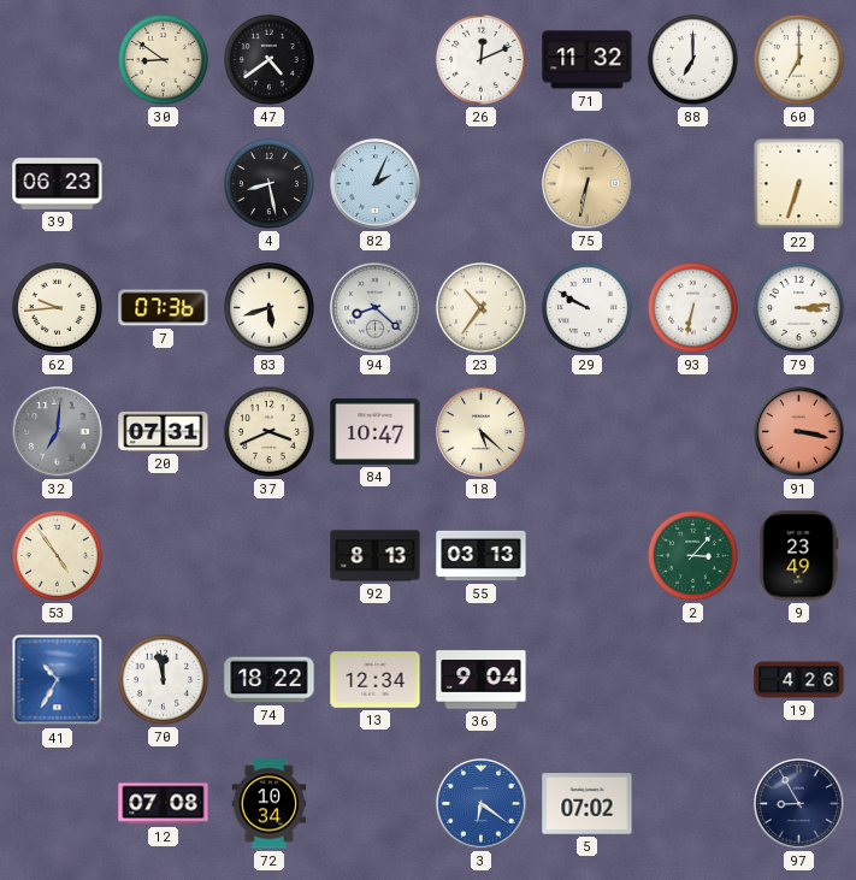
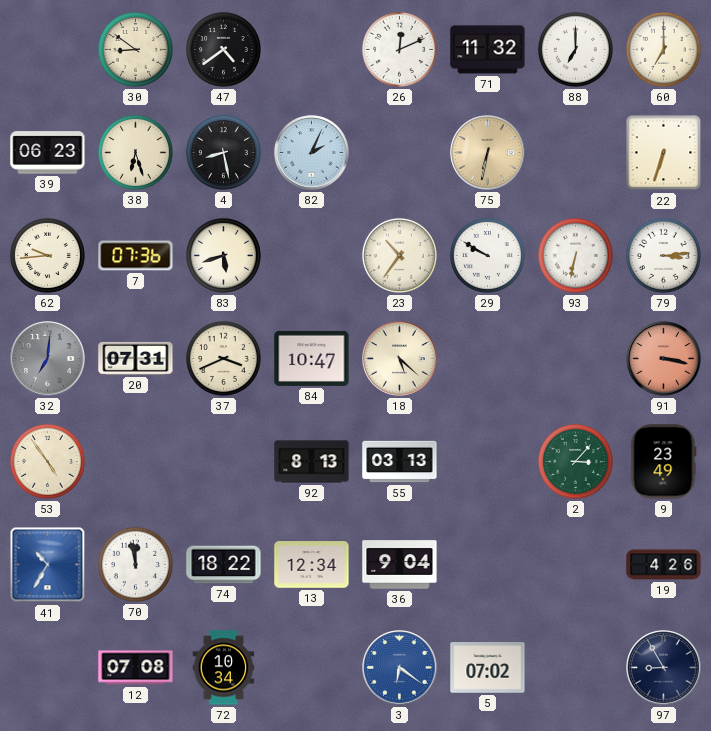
38: none -> 6:27 (135, 152)
94: 8:22 -> none (376, 308)
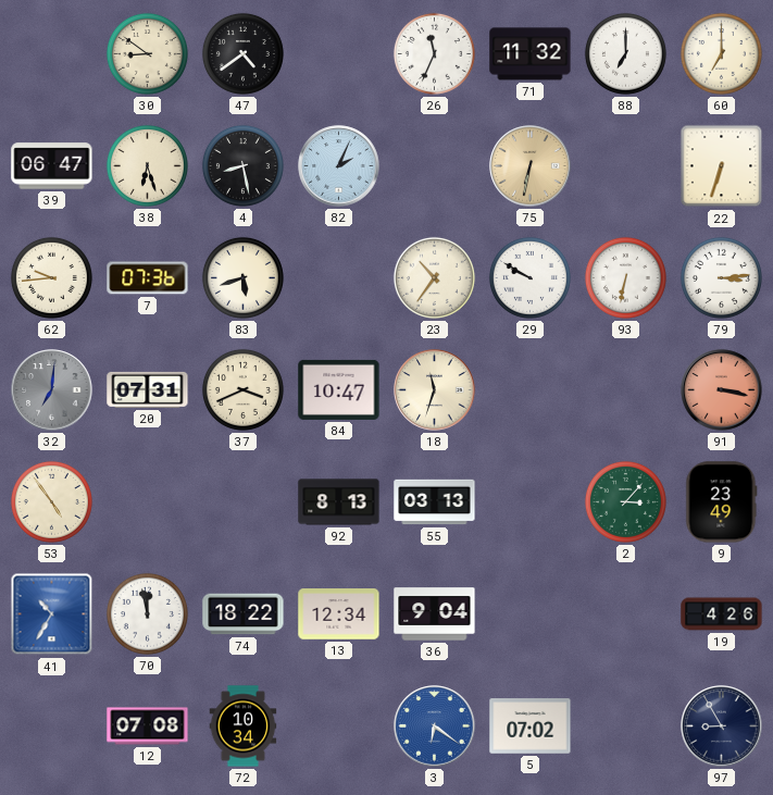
26: 12:11 -> 11:34 (434, 53)
39: 06:23 -> 06:47 (52, 166)
18: 5:22 -> 11:33 (435, 390)
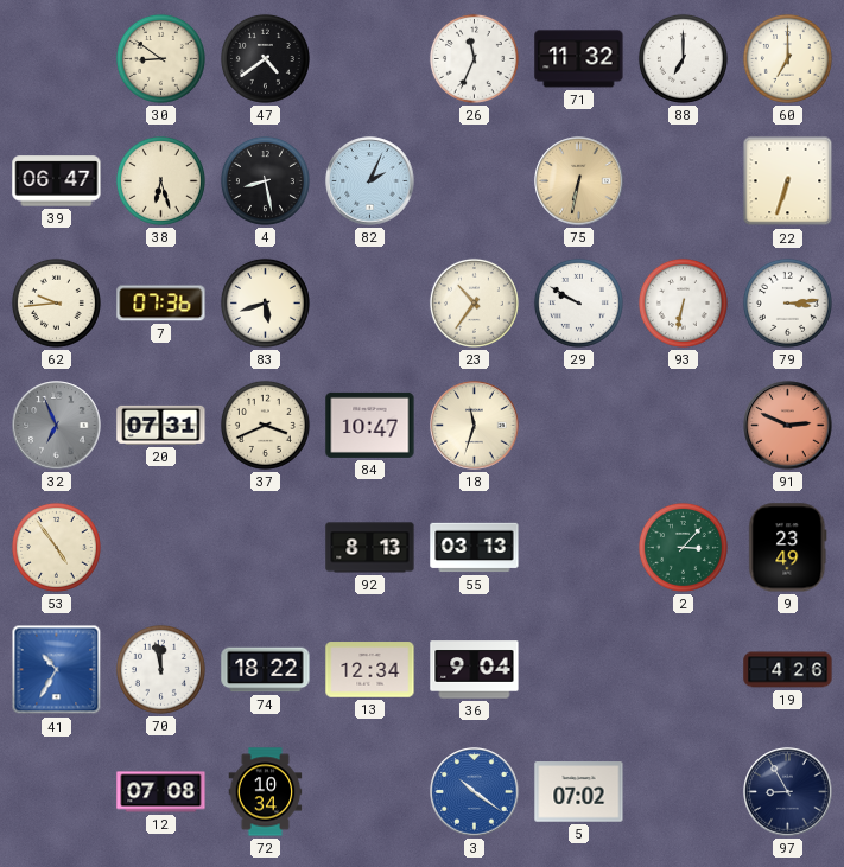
32: 7:01 -> 6:56 (57, 426)
91: 3:17 -> 2:49 (788, 426)
3: 6:21 -> 10:21 (475, 792)
